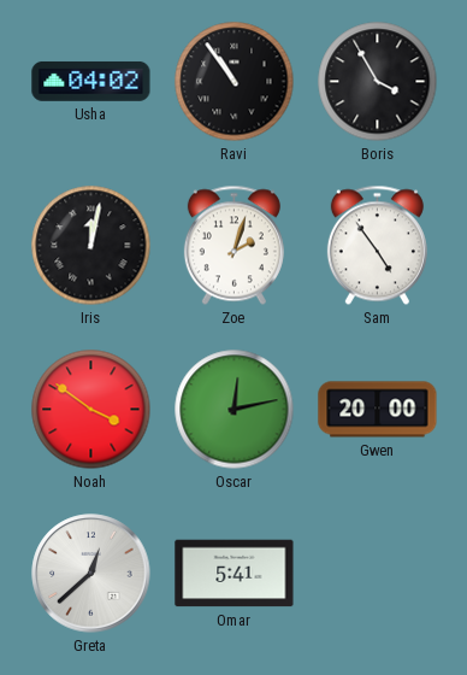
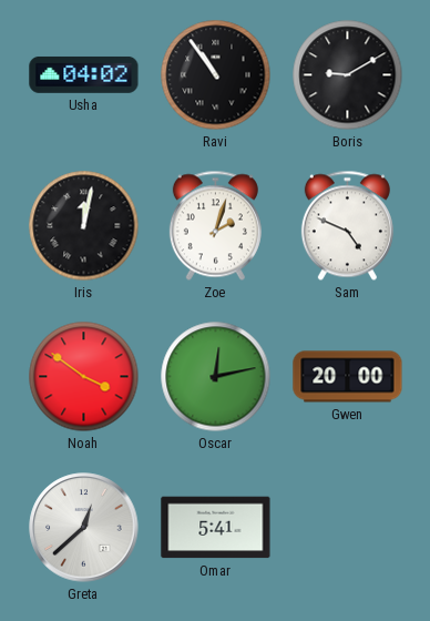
Boris: 3:55 -> 9:10 (348, 75)
Sam: 4:54 -> 4:49 (347, 226)
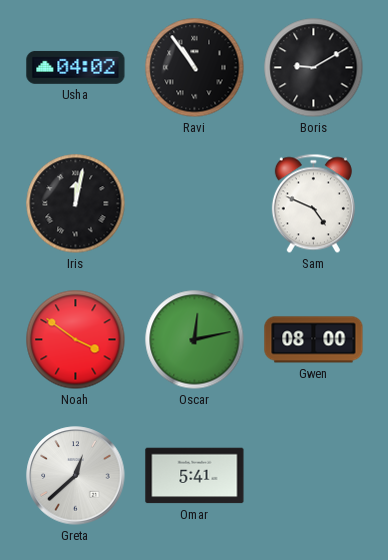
Zoe: 2:03 -> none (215, 226)
Gwen: 20:00 -> 08:00 (314, 340)
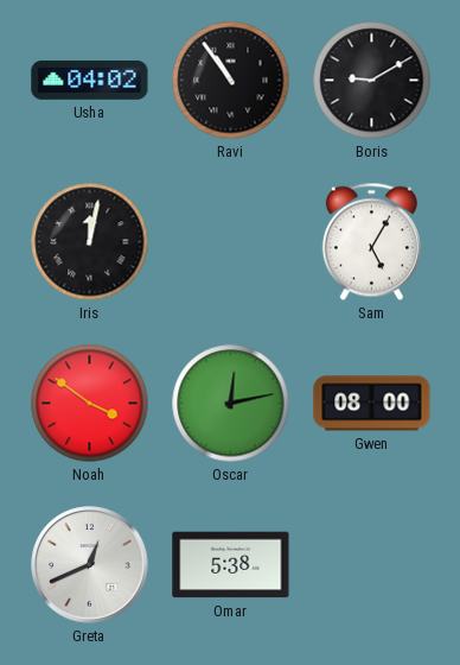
Sam: 4:49 -> 5:05 (371, 242)
Greta: 12:38 -> 12:41 (90, 565)
Omar: 5:41 -> 5:38 (231, 565)
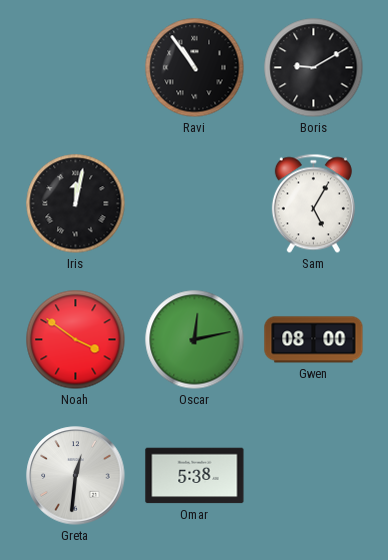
Usha: 04:02 -> none (90, 81)
Greta: 12:41 -> 12:31 (76, 476)
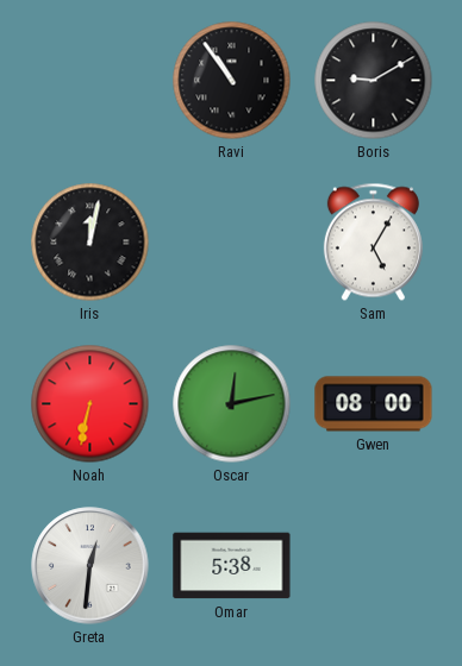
Noah: 3:51 -> 6:32 (90, 404)
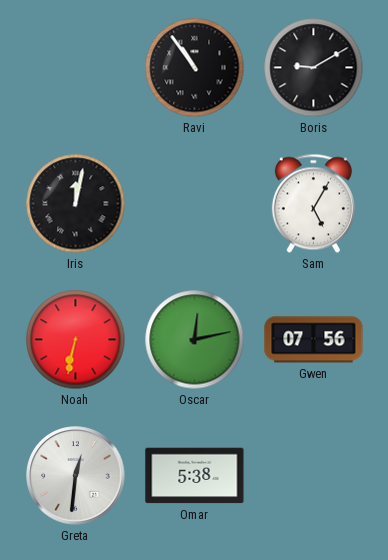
Gwen: 08:00 -> 07:56 (314, 340)
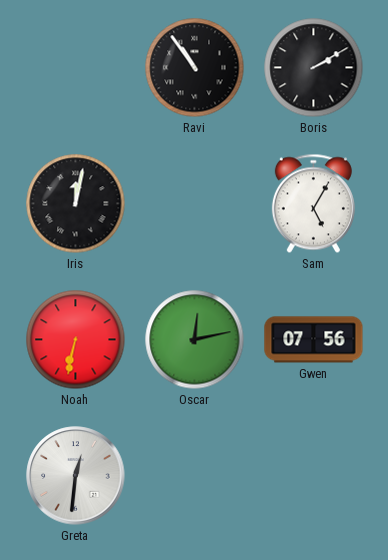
Boris: 9:10 -> 2:10 (314, 68)
Omar: 5:38 -> none (195, 476)
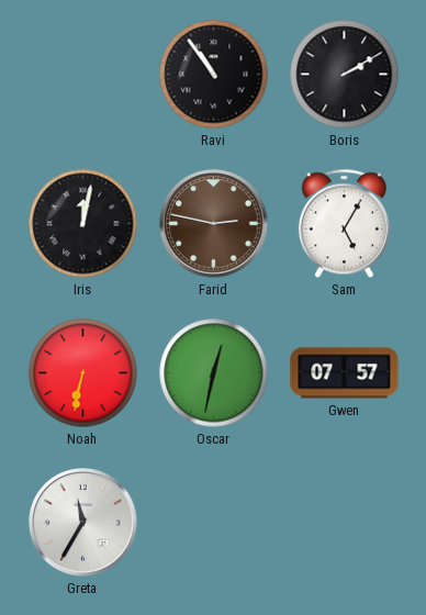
Farid: none -> 2:47 (214, 224)
Oscar: 12:13 -> 12:32 (214, 373)
Gwen: 07:56 -> 07:57 (345, 373)
Greta: 12:31 -> 11:35 (83, 523)
